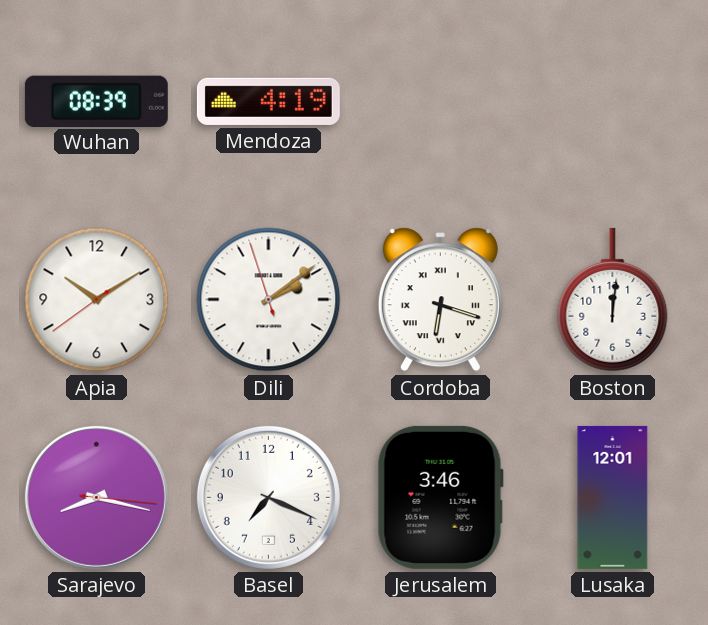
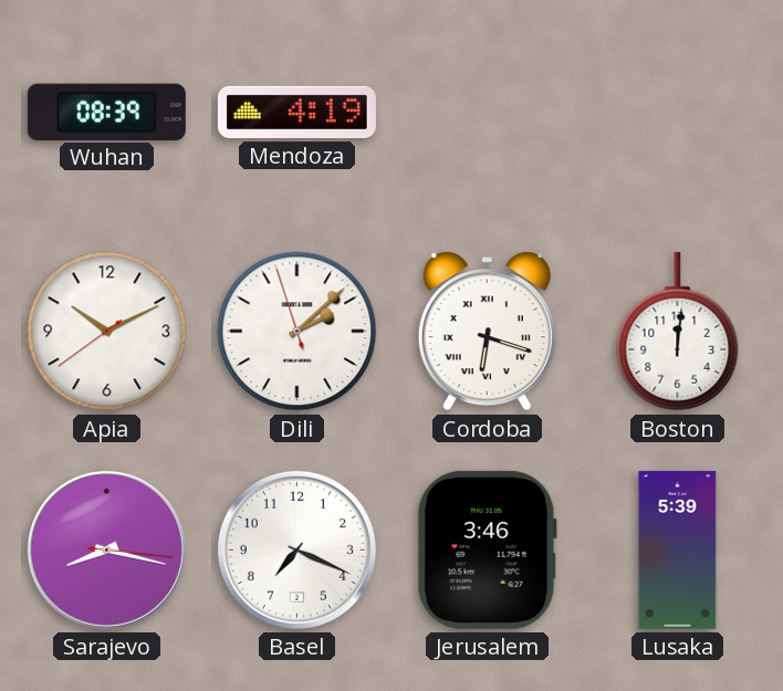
Apia: 10:09 -> 10:10 (107, 332)
Dili: 2:08 -> 2:07 (297, 332)
Lusaka: 12:01 -> 5:39 (678, 549)
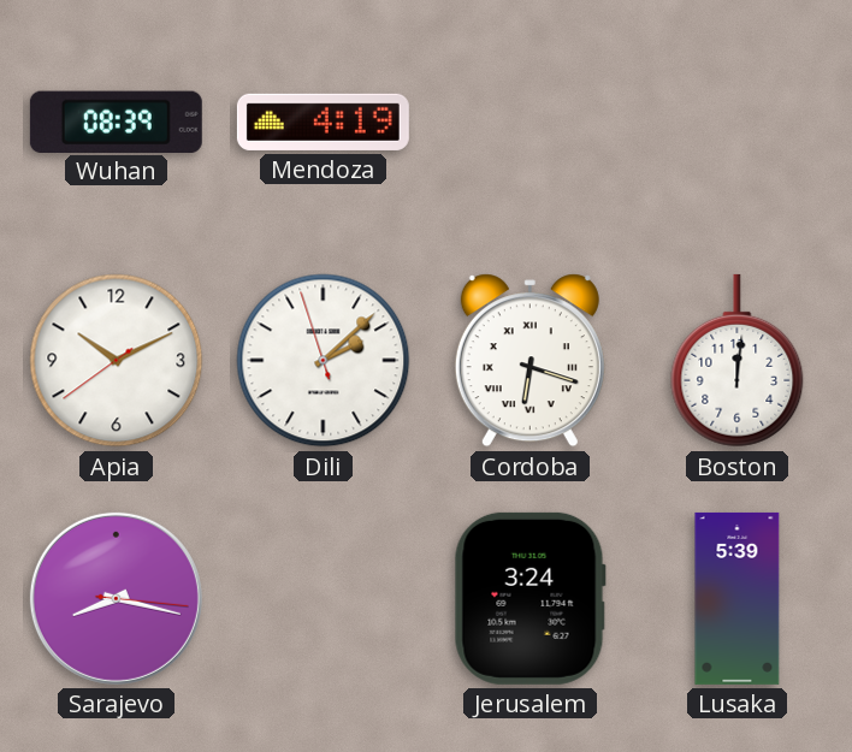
Basel: 7:19 -> none (296, 549)
Jerusalem: 3:46 -> 3:24 (529, 598)
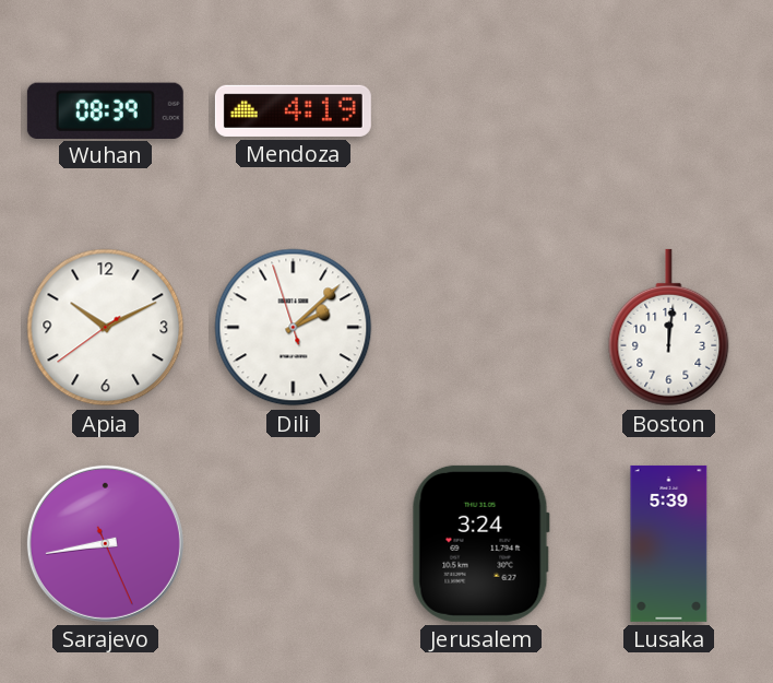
Cordoba: 6:18 -> none (529, 361)
Sarajevo: 8:17 -> 8:43 (105, 543)
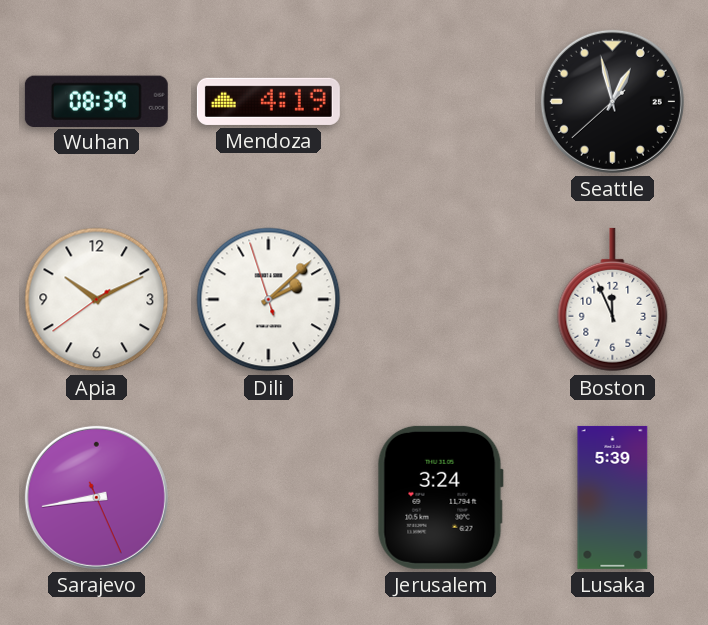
Seattle: none -> 12:57 (612, 101)
Boston: 12:01 -> 11:56 (613, 300)
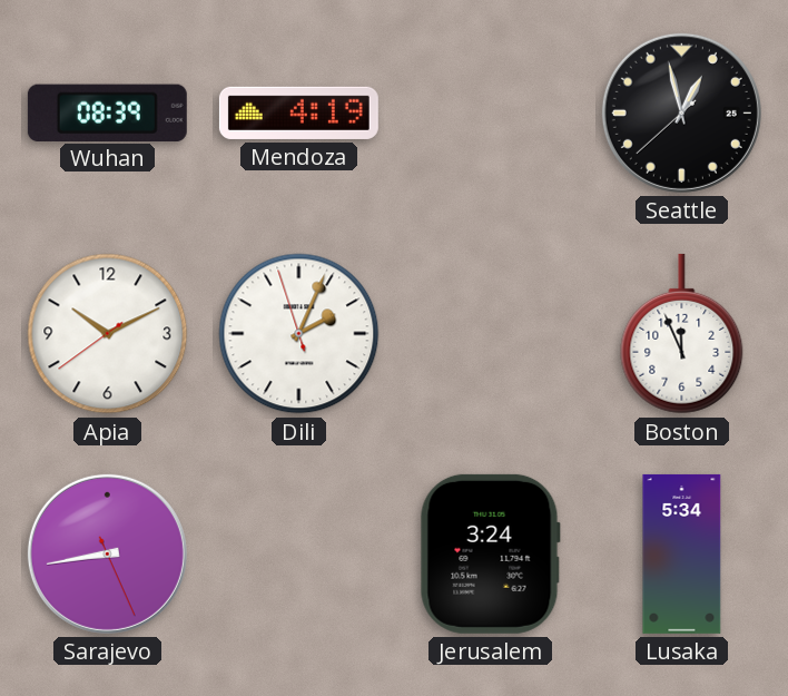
Dili: 2:07 -> 2:03 (299, 334)
Lusaka: 5:39 -> 5:34 (682, 553)
